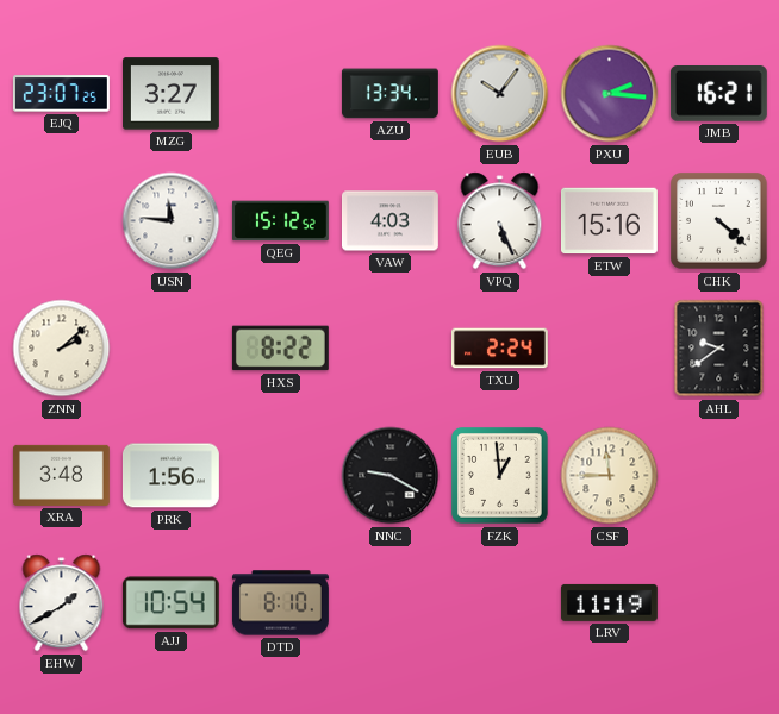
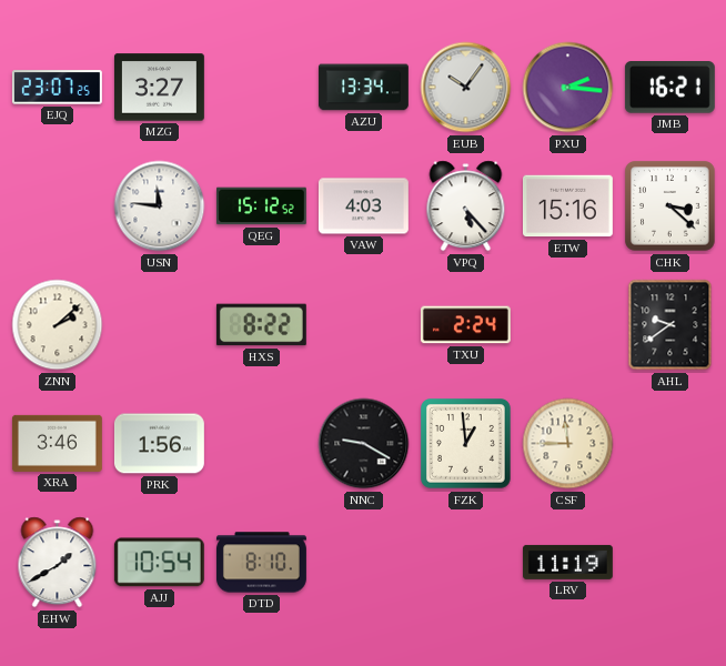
VPQ: 5:26 -> 5:23 (466, 206)
CHK: 4:22 -> 3:22 (670, 206)
XRA: 3:48 -> 3:46 (57, 443)
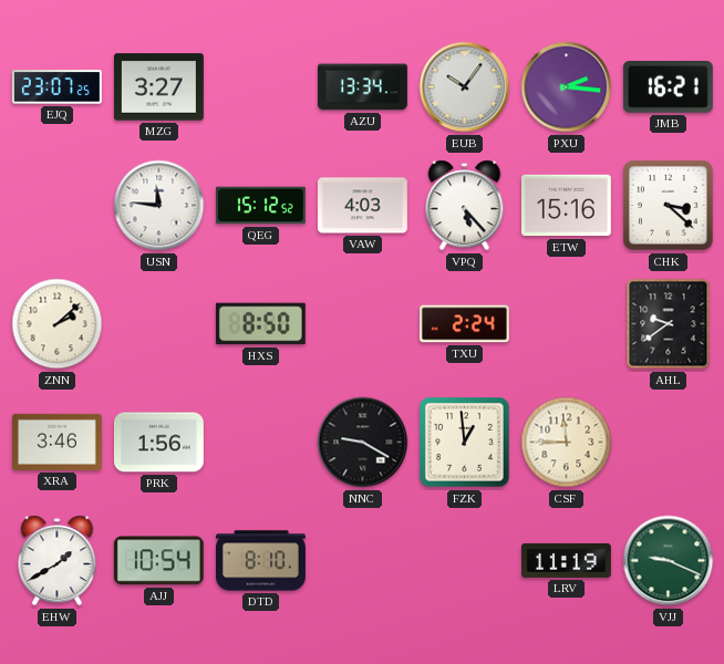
HXS: 8:22 -> 8:50 (260, 324)
VJJ: none -> 9:19 (669, 561)
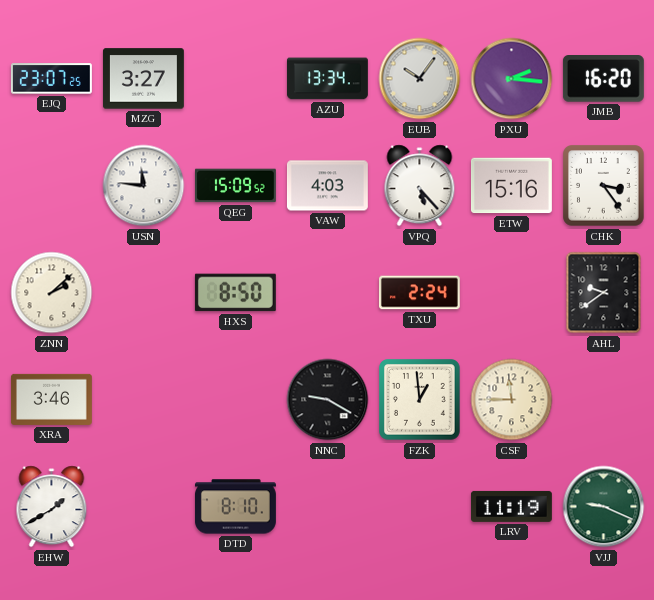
JMB: 16:21 -> 16:20 (603, 79)
QEG: 15:12 -> 15:09 (235, 186)
CHK: 3:22 -> 3:24 (604, 186)
PRK: 1:56 -> none (158, 443)
AJJ: 10:54 -> none (158, 561)
